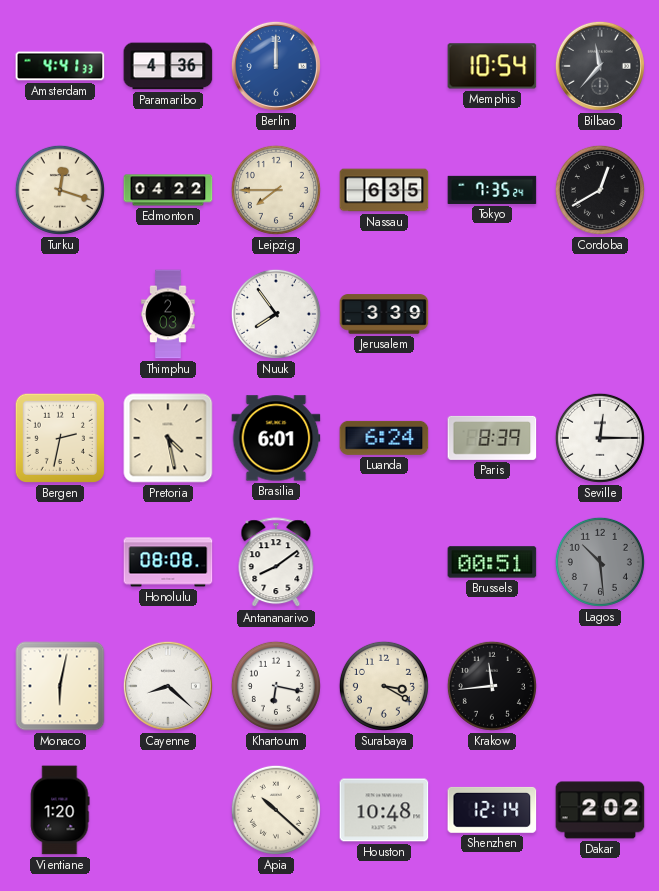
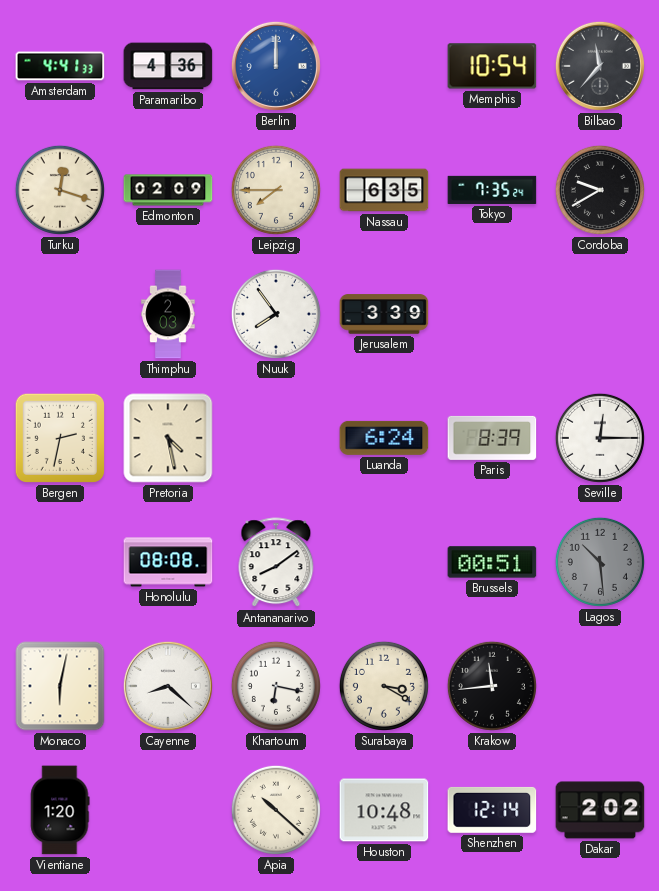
Edmonton: 04:22 -> 02:09 (168, 190)
Cordoba: 12:40 -> 9:40 (600, 190)
Brasilia: 6:01 -> none (276, 438)
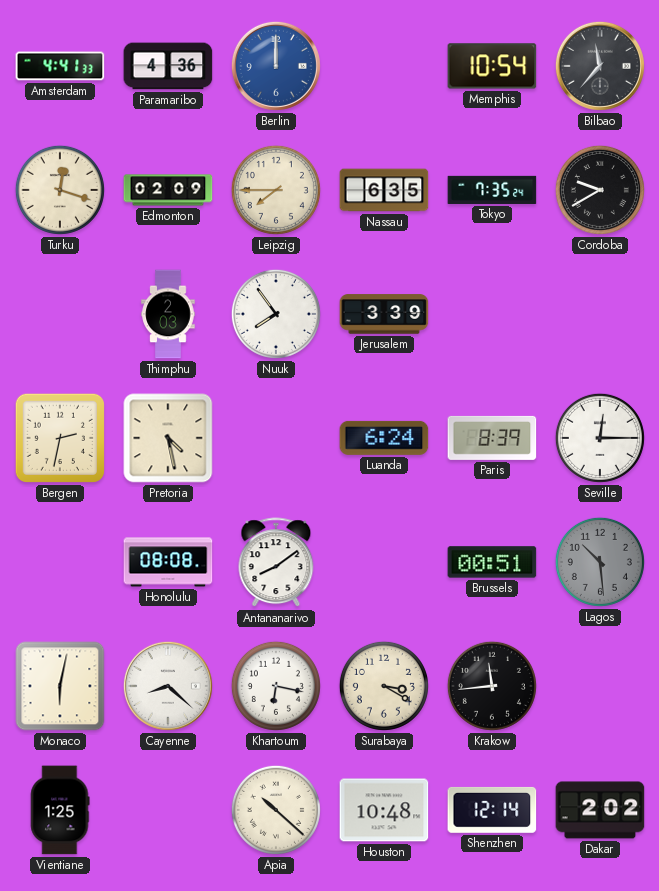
Vientiane: 1:20 -> 1:25 (60, 810)
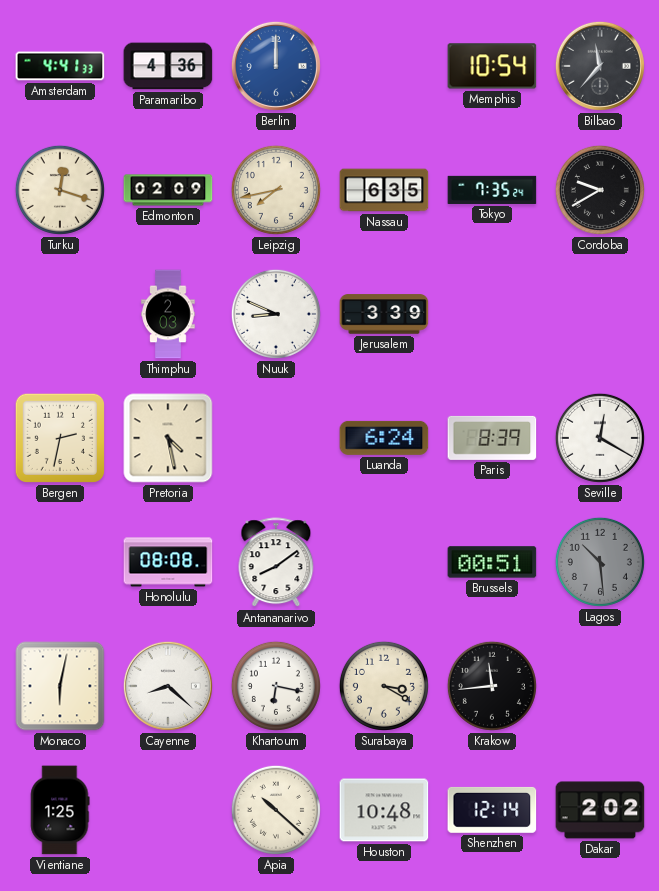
Leipzig: 7:45 -> 7:43 (276, 190)
Nuuk: 7:54 -> 8:49 (276, 314)
Seville: 12:15 -> 12:20 (600, 438)
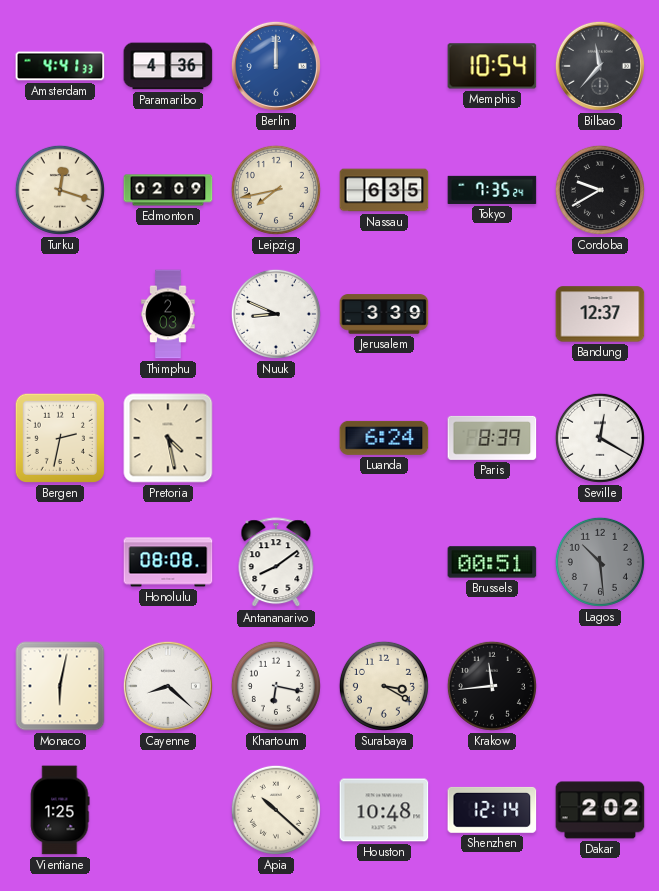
Bandung: none -> 12:37 (600, 314)
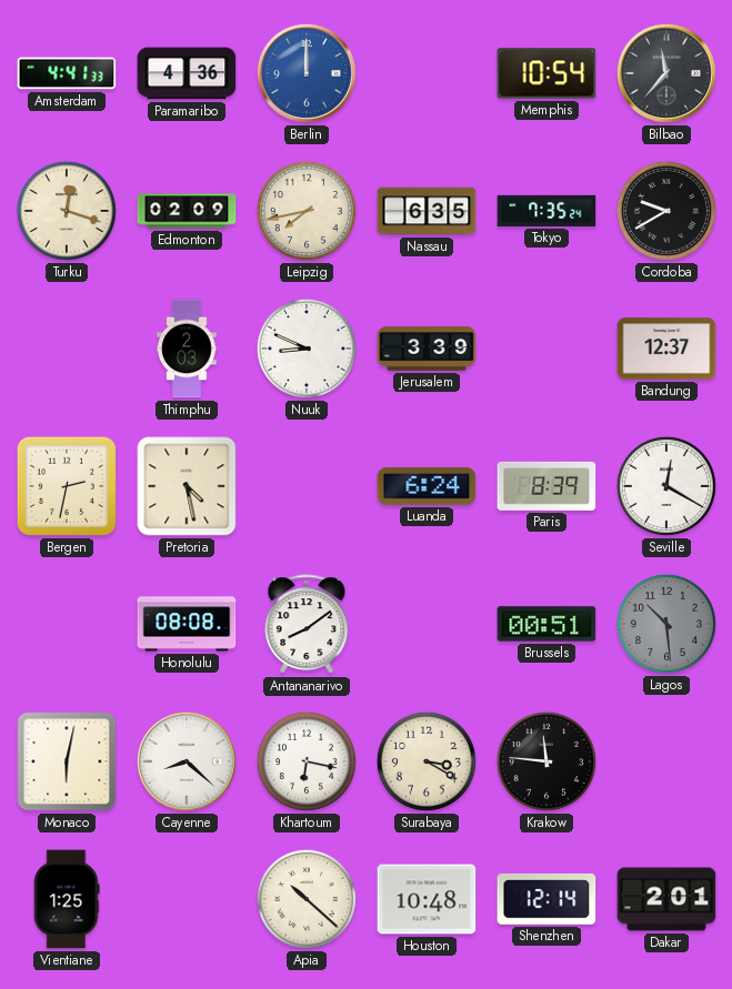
Krakow: 11:44 -> 11:46 (547, 761)
Dakar: 2:02 -> 2:01 (666, 899)
